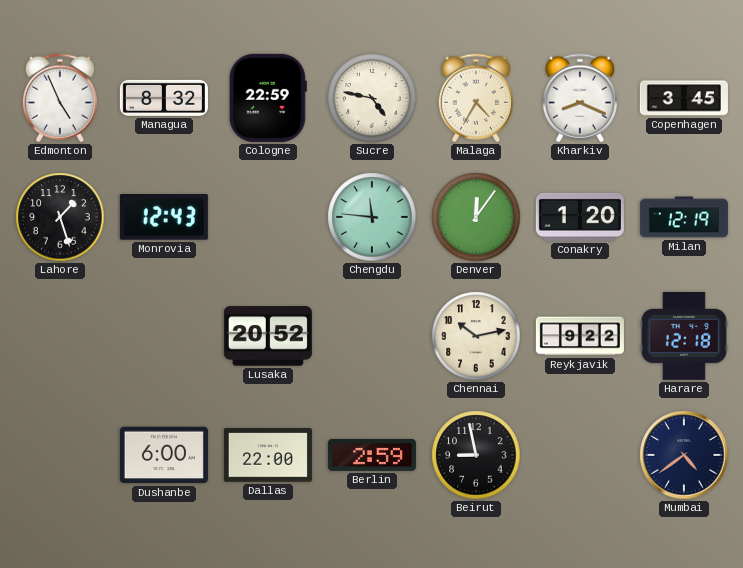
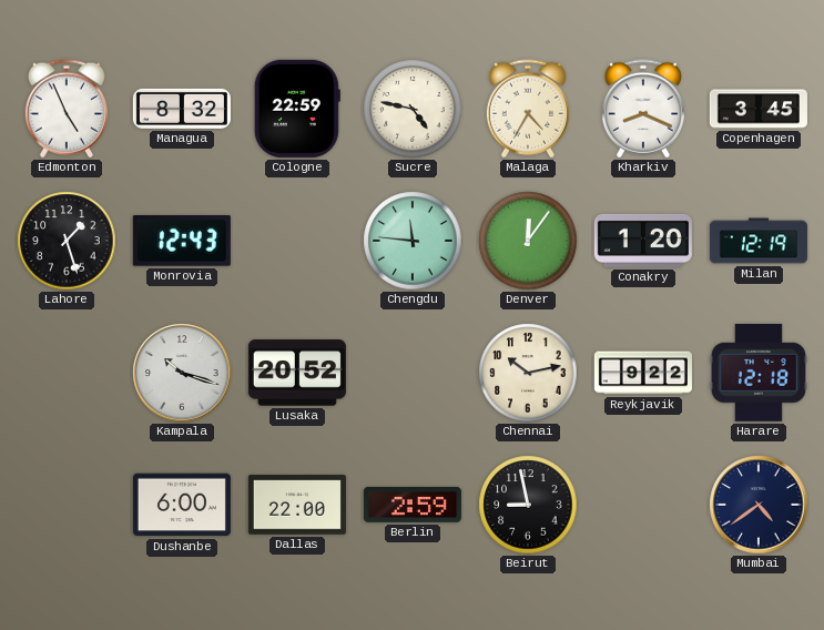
Kampala: none -> 10:18 (182, 373)
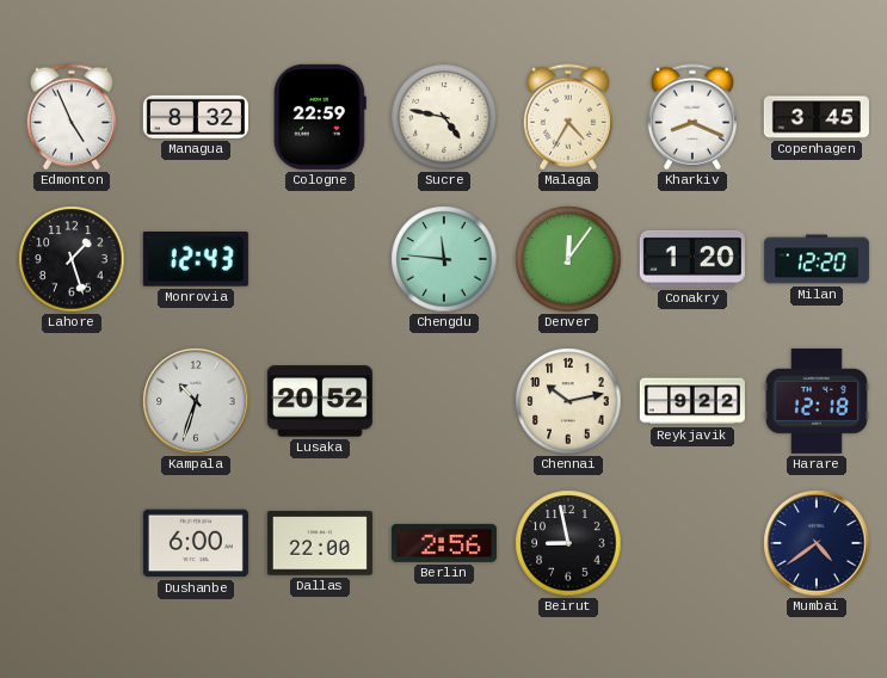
Milan: 12:19 -> 12:20 (817, 259)
Kampala: 10:18 -> 10:33 (196, 401)
Berlin: 2:59 -> 2:56 (444, 543)
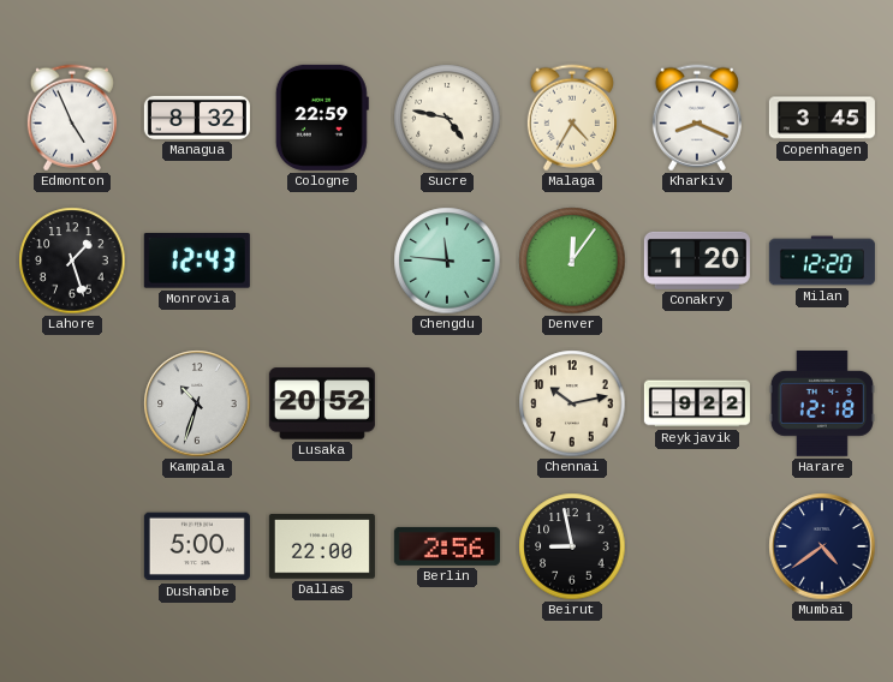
Dushanbe: 6:00 -> 5:00 (197, 546)
